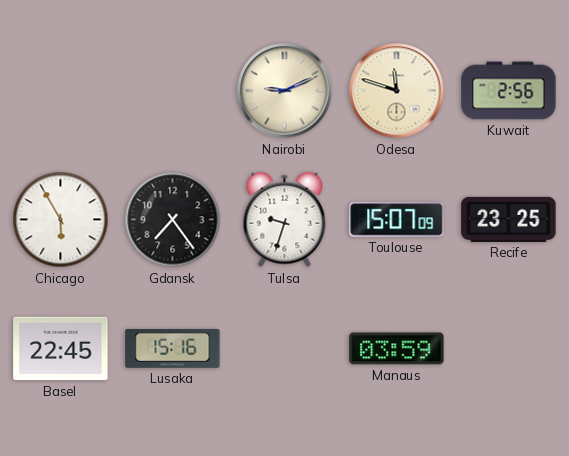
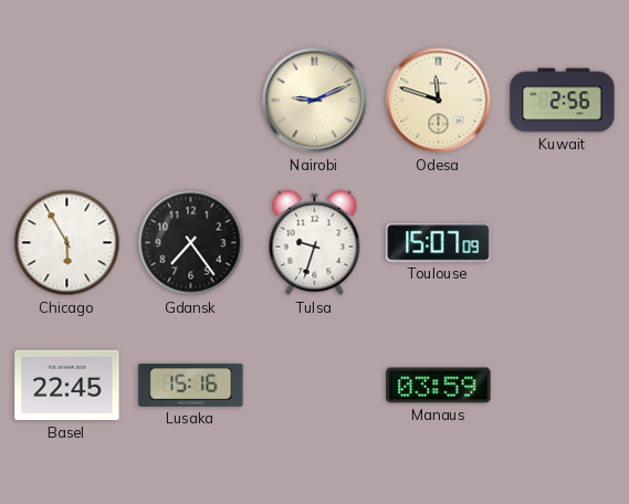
Recife: 23:25 -> none (509, 219)
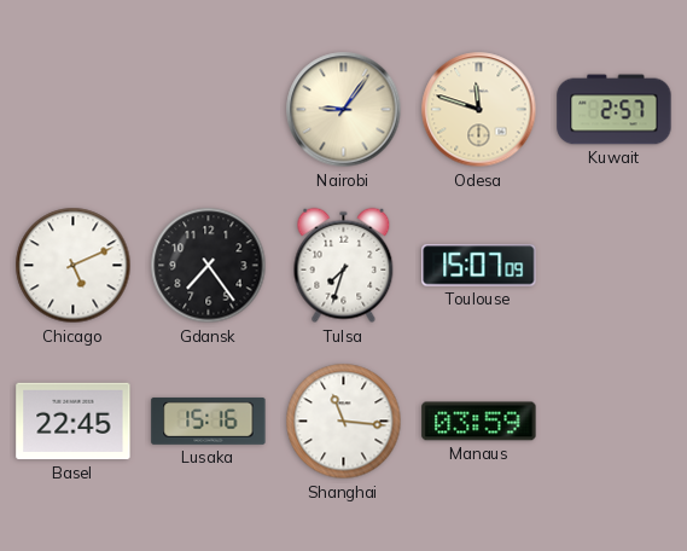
Nairobi: 9:11 -> 9:06 (344, 110)
Kuwait: 2:56 -> 2:57 (615, 110)
Chicago: 5:55 -> 5:11 (74, 266)
Tulsa: 9:33 -> 7:33 (344, 266)
Shanghai: none -> 11:16 (344, 422)
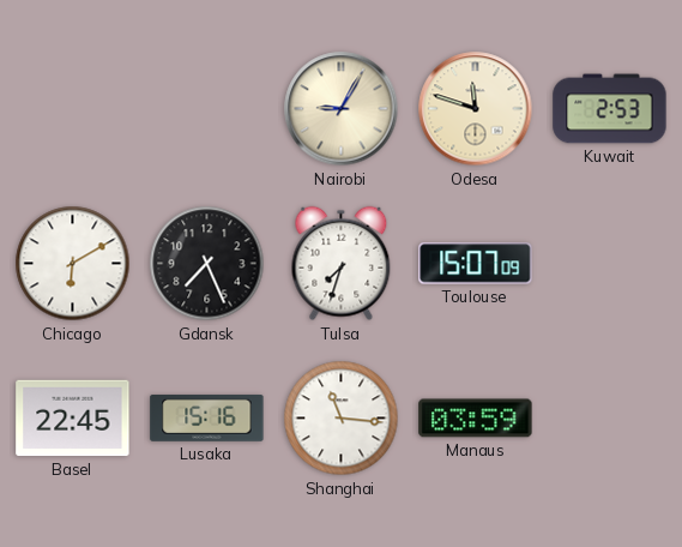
Nairobi: 9:06 -> 9:05 (342, 109)
Kuwait: 2:57 -> 2:53 (610, 109)
Chicago: 5:11 -> 6:10 (73, 264)
Gdansk: 7:24 -> 7:26 (207, 264)
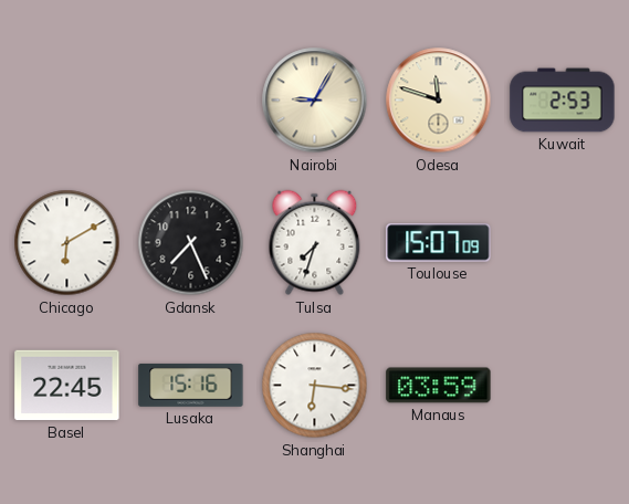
Shanghai: 11:16 -> 6:16 (315, 386)
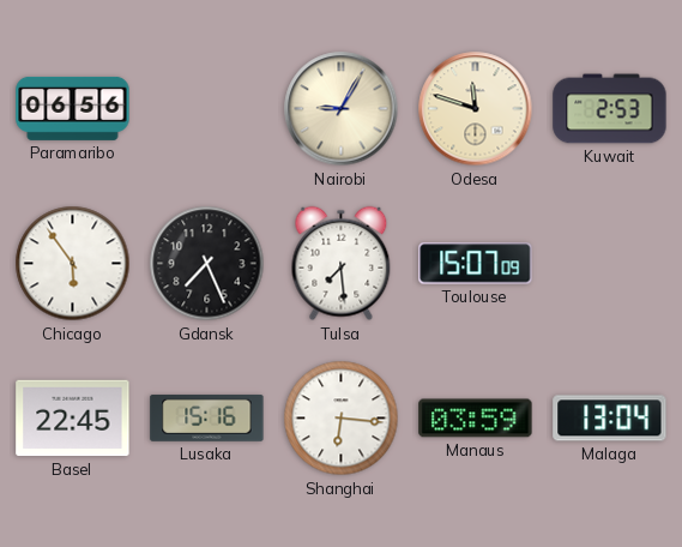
Paramaribo: none -> 06:56 (73, 108)
Chicago: 6:10 -> 5:54 (73, 264)
Tulsa: 7:33 -> 7:29 (342, 264)
Malaga: none -> 13:04 (610, 419)
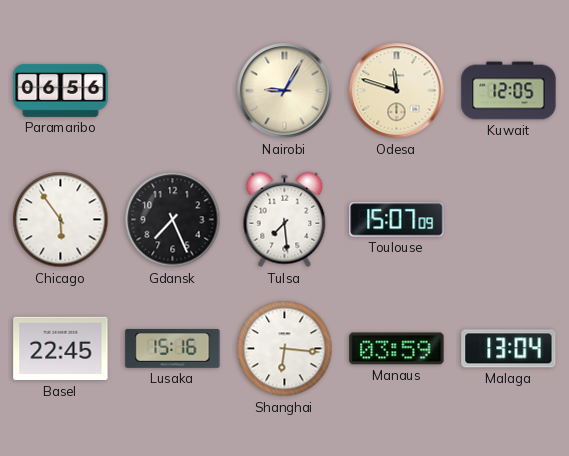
Kuwait: 2:53 -> 12:05 (509, 91)
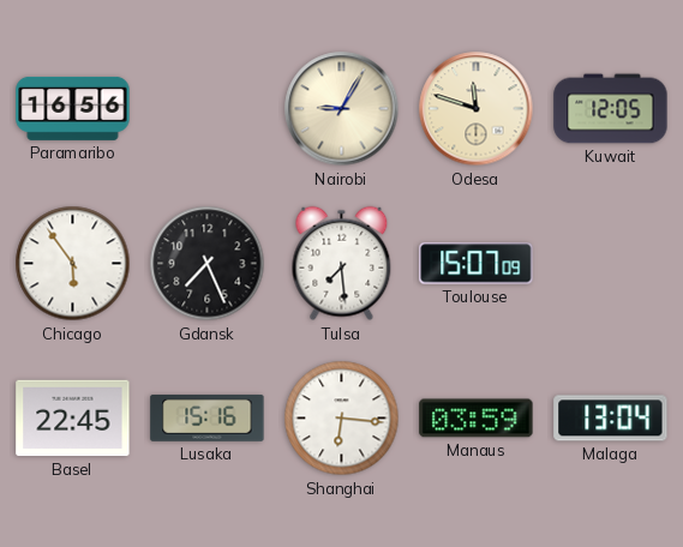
Paramaribo: 06:56 -> 16:56 (73, 108)
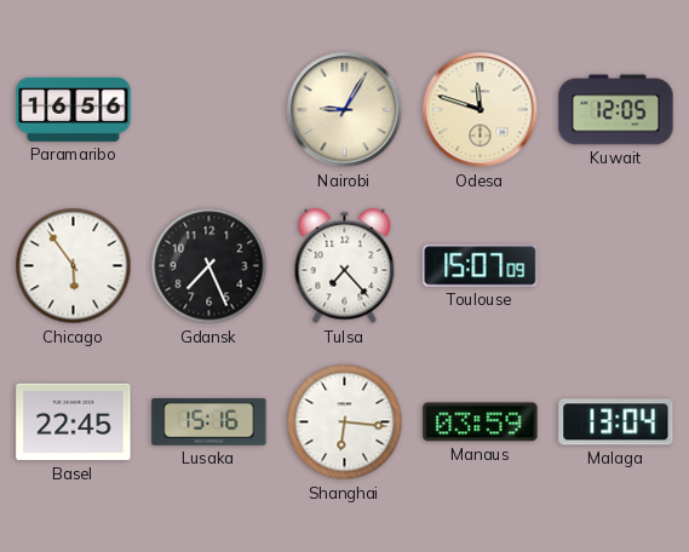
Tulsa: 7:29 -> 7:23 (345, 266)
